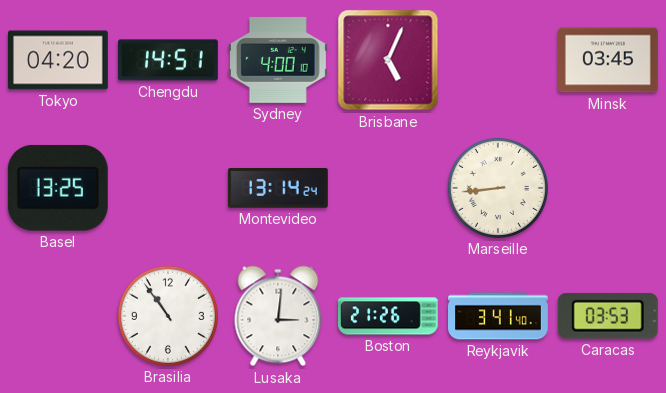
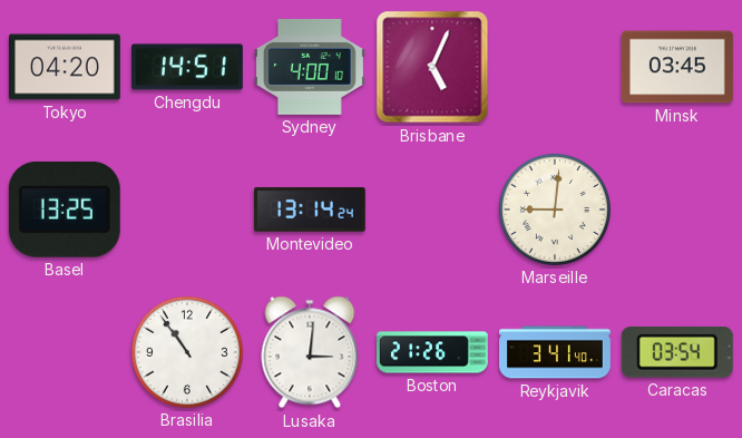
Marseille: 8:44 -> 9:01 (555, 210)
Caracas: 03:53 -> 03:54 (677, 352)
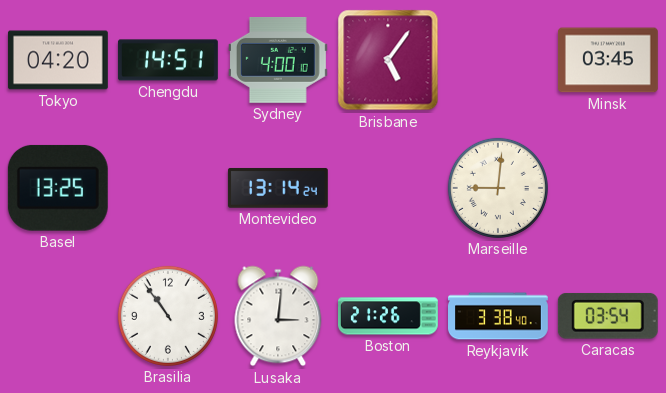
Brisbane: 5:04 -> 5:06 (388, 60)
Reykjavik: 3:41 -> 3:38 (499, 316)
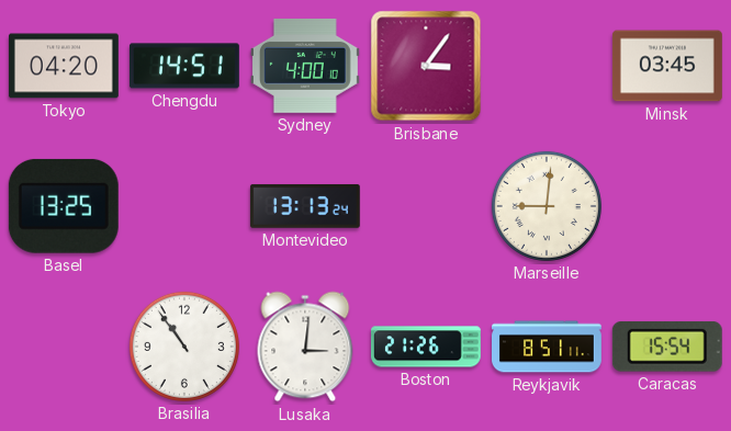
Brisbane: 5:06 -> 3:06 (426, 66)
Montevideo: 13:14 -> 13:13 (305, 206)
Reykjavik: 3:38 -> 8:51 (548, 347)
Caracas: 03:54 -> 15:54 (667, 347)
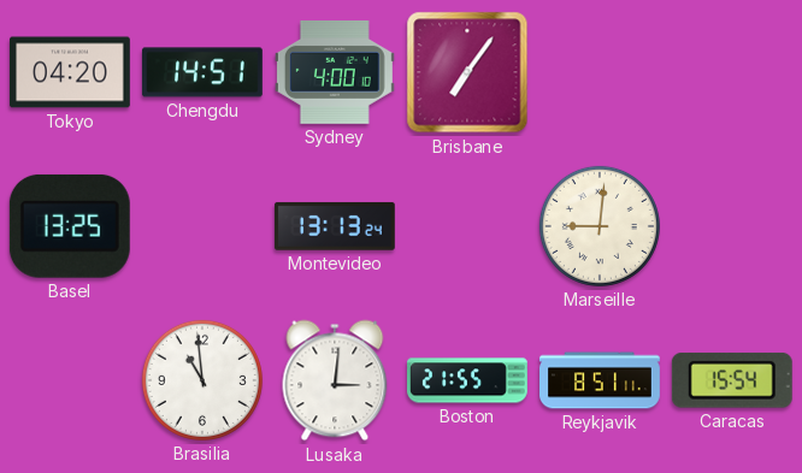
Brisbane: 3:06 -> 7:06 (467, 72)
Minsk: 03:45 -> none (667, 66)
Brasilia: 10:54 -> 10:59 (202, 380)
Boston: 21:26 -> 21:55 (468, 380)
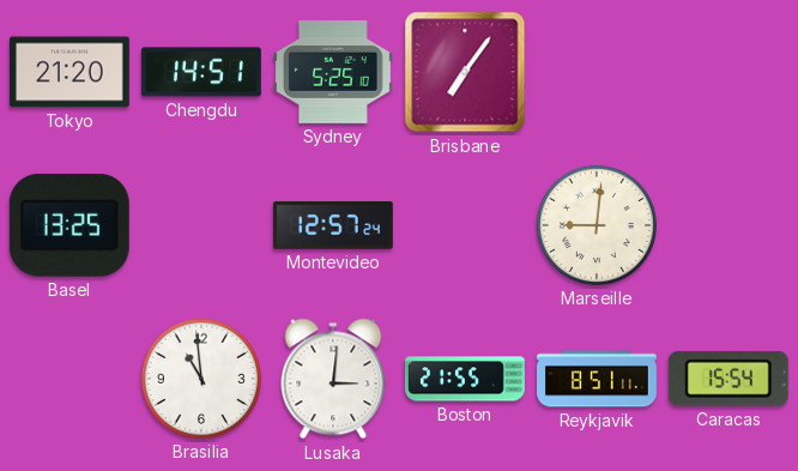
Tokyo: 04:20 -> 21:20 (69, 72)
Sydney: 4:00 -> 5:25 (333, 72)
Montevideo: 13:13 -> 12:57 (333, 225)
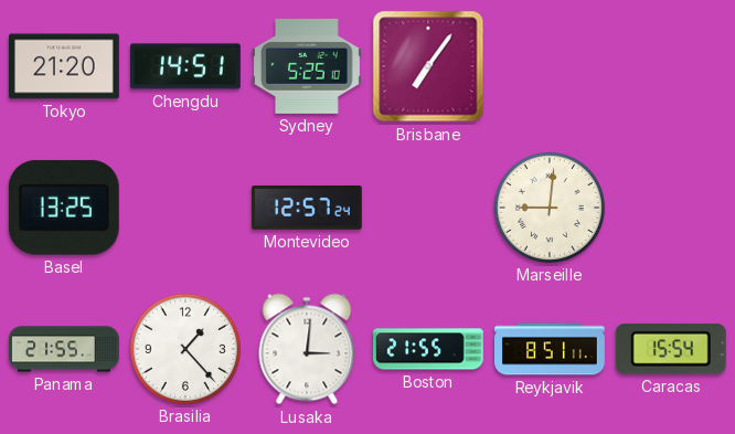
Panama: none -> 21:55 (65, 349)
Brasilia: 10:59 -> 1:23 (185, 349)
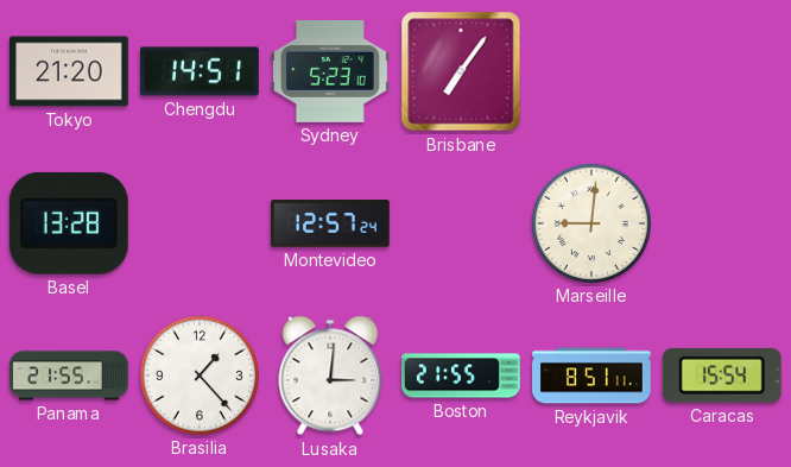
Sydney: 5:25 -> 5:23 (330, 71)
Basel: 13:25 -> 13:28 (69, 223)
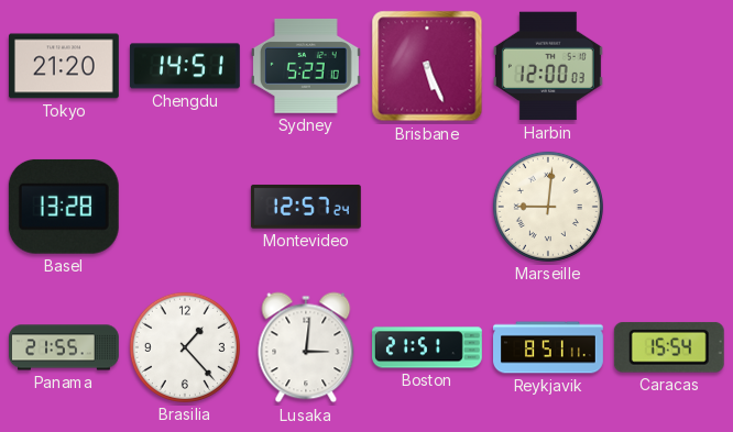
Brisbane: 7:06 -> 5:26 (427, 66)
Harbin: none -> 12:00 (548, 66)
Boston: 21:55 -> 21:51 (428, 347)
